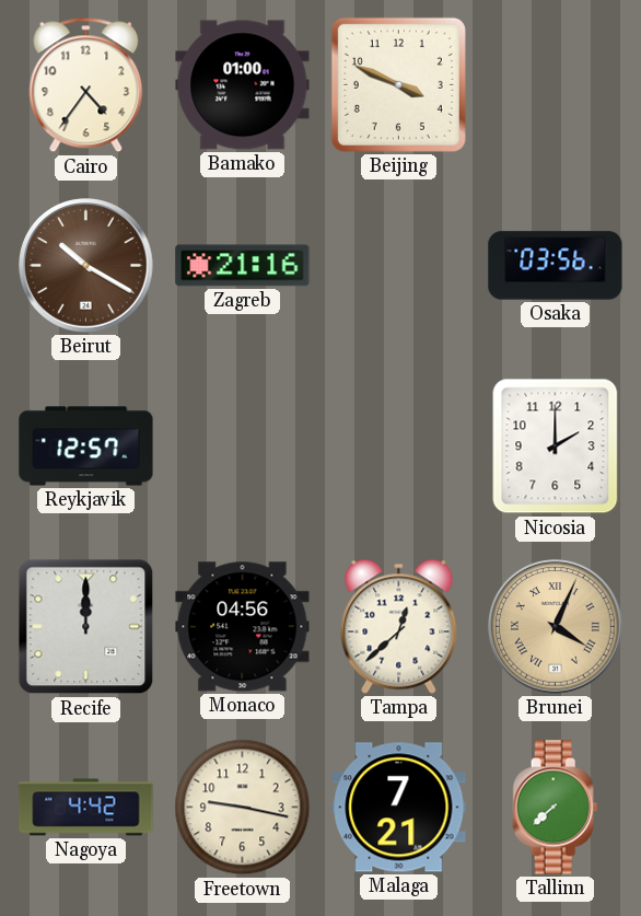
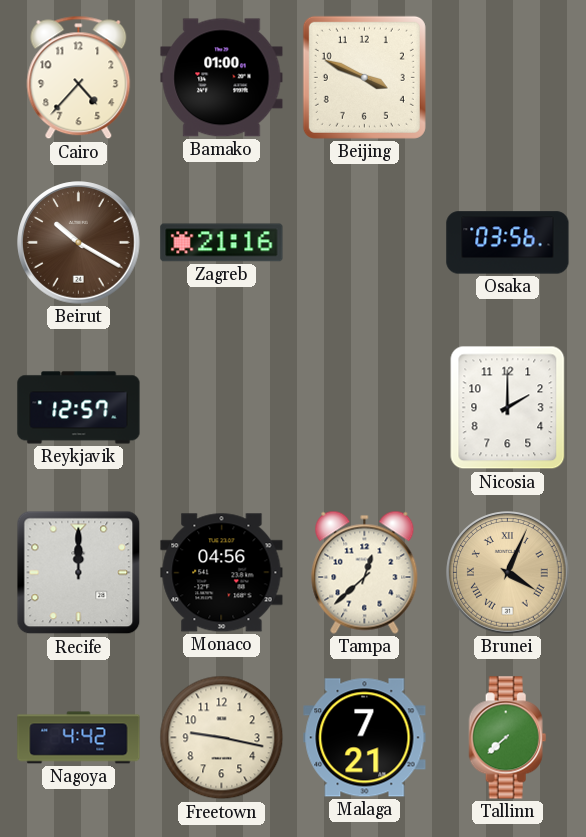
Cairo: 4:36 -> 4:37 (79, 78)
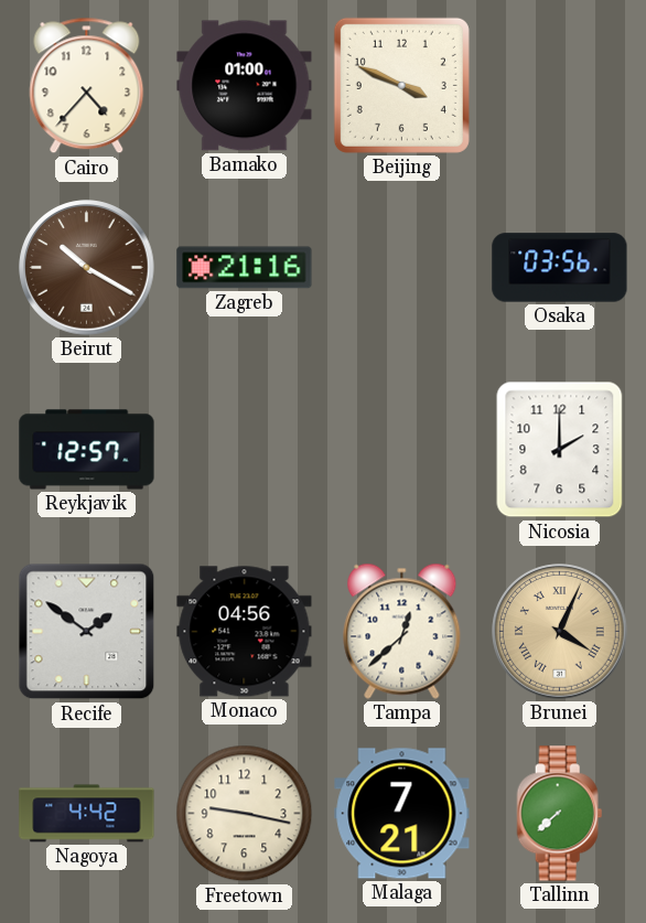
Recife: 12:00 -> 1:51 (87, 632)
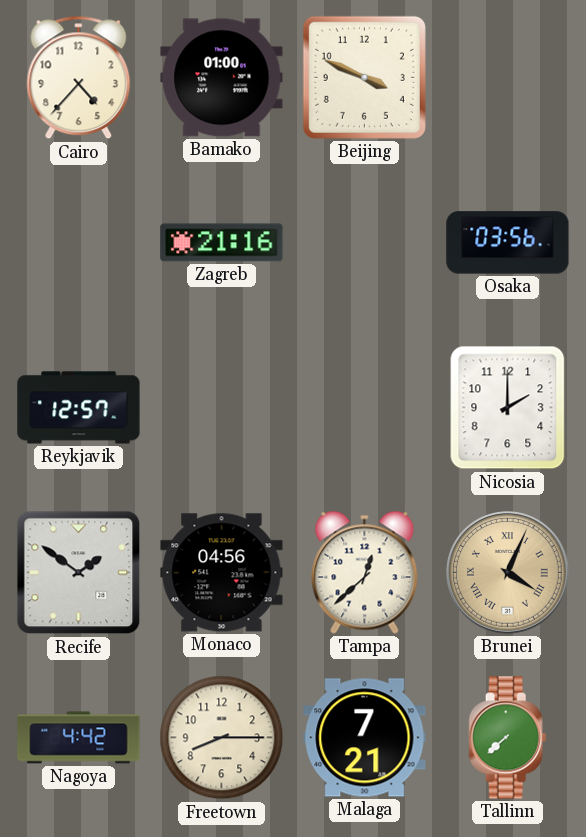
Beirut: 10:20 -> none (87, 268)
Freetown: 9:17 -> 8:15 (222, 738)
